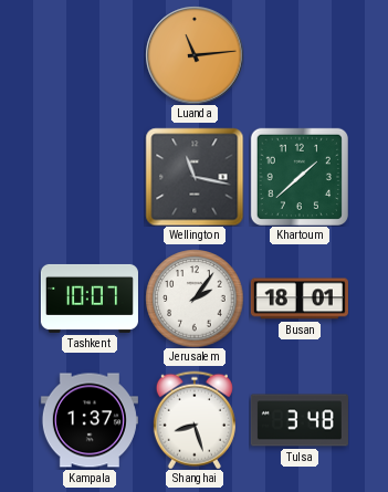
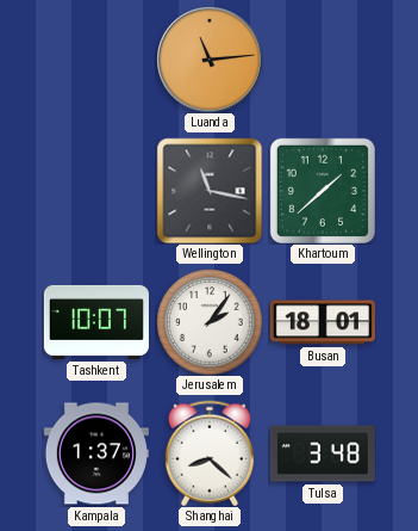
Shanghai: 8:27 -> 8:22 (210, 453)
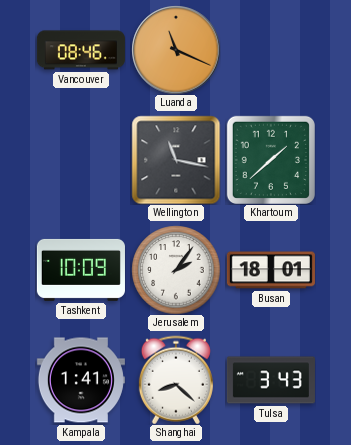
Vancouver: none -> 08:46 (81, 50)
Luanda: 11:14 -> 11:19 (176, 50)
Tashkent: 10:07 -> 10:09 (81, 270)
Kampala: 1:37 -> 1:41 (81, 380)
Tulsa: 3:48 -> 3:43 (271, 380)
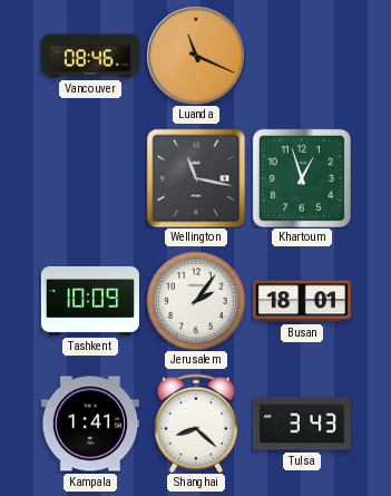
Khartoum: 1:38 -> 12:57 (302, 178)
